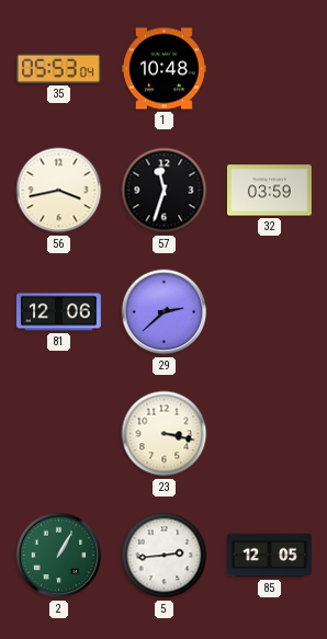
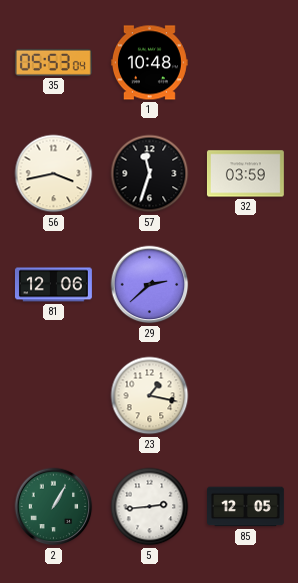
23: 3:17 -> 1:17 (150, 396)
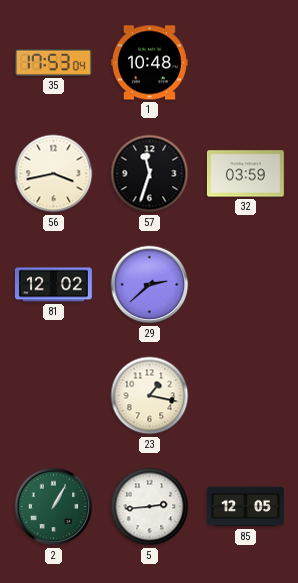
35: 05:53 -> 17:53 (53, 62)
81: 12:06 -> 12:02 (53, 285)
